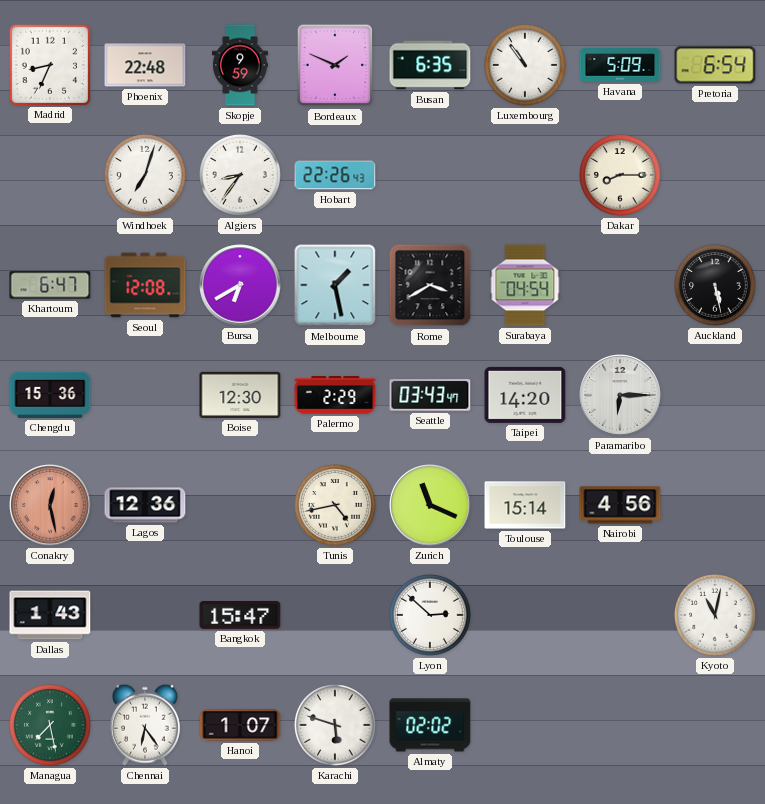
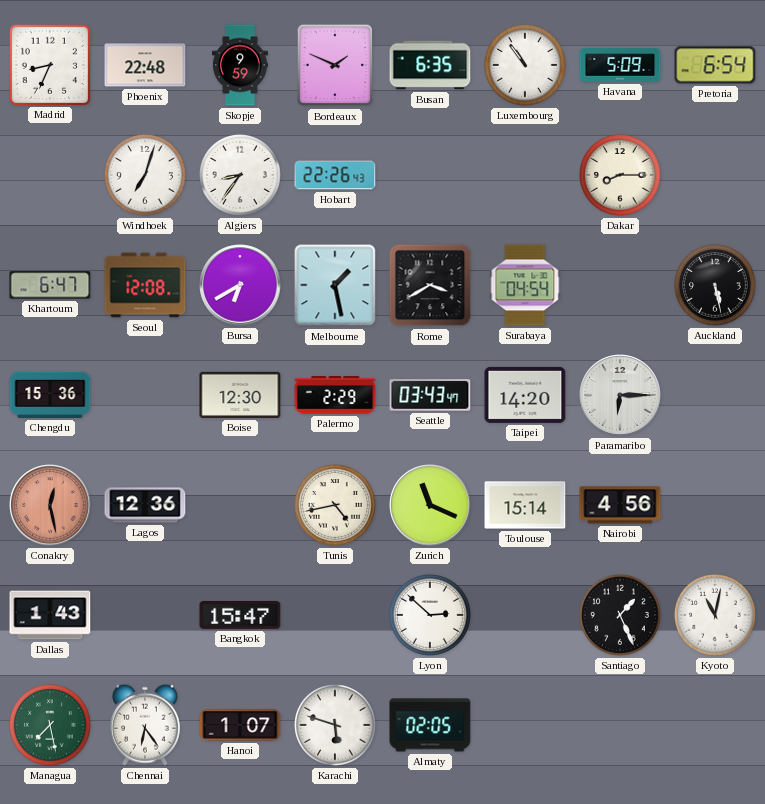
Santiago: none -> 1:26 (621, 616)
Almaty: 02:02 -> 02:05 (430, 725)
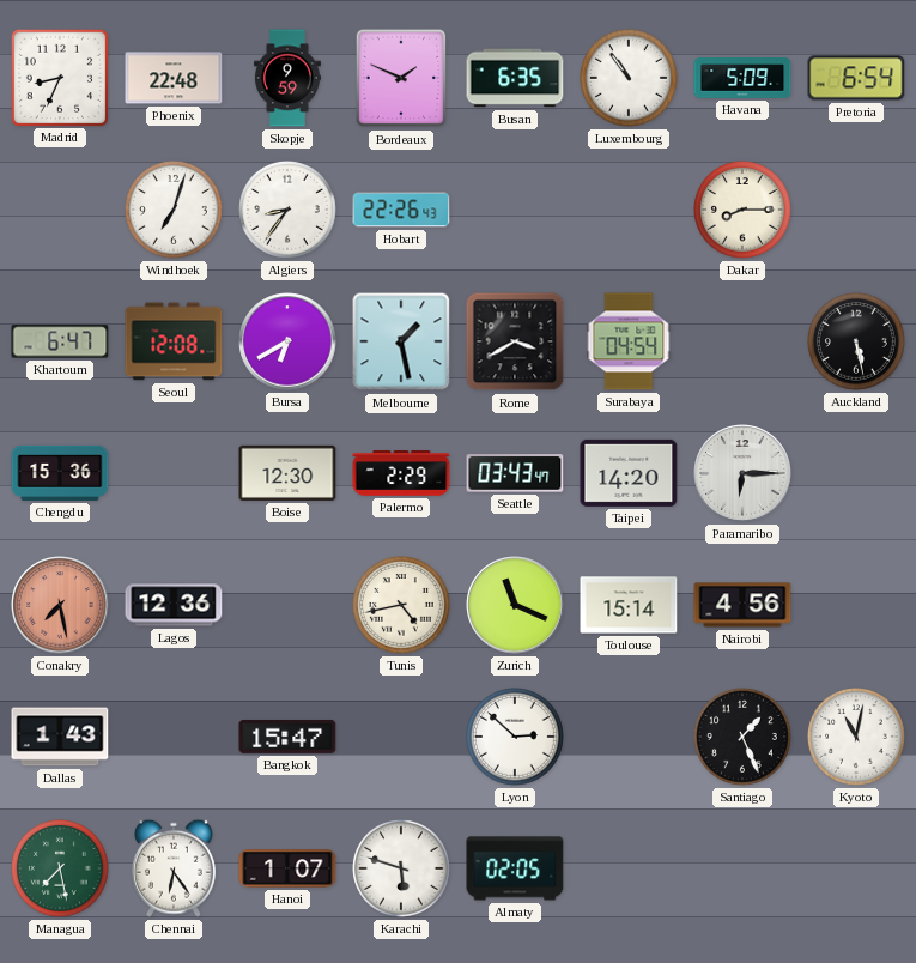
Conakry: 12:28 -> 7:28 (60, 605)
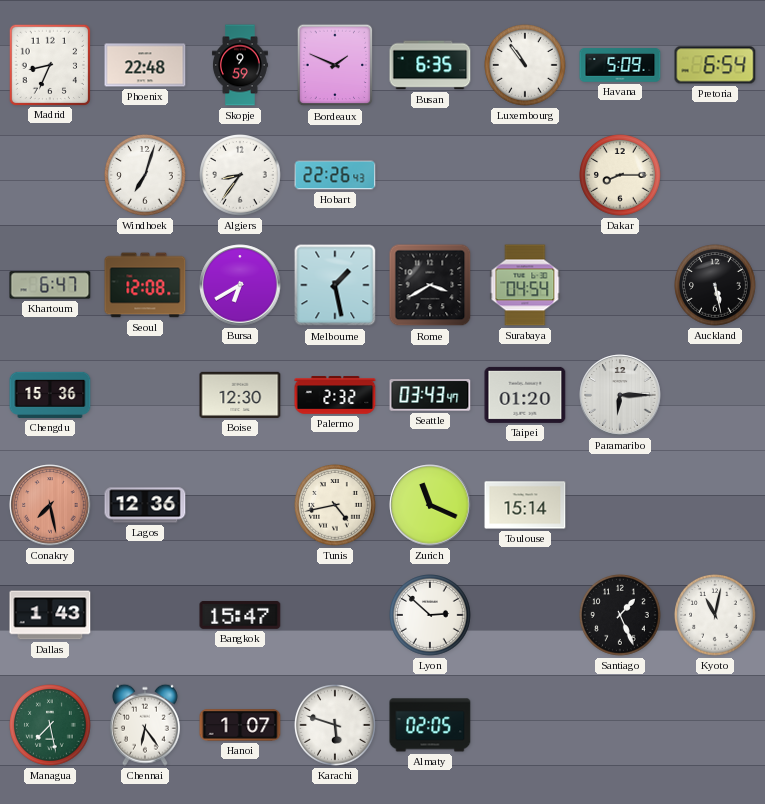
Palermo: 2:29 -> 2:32 (335, 395)
Taipei: 14:20 -> 01:20 (525, 395)
Nairobi: 4:56 -> none (742, 605)
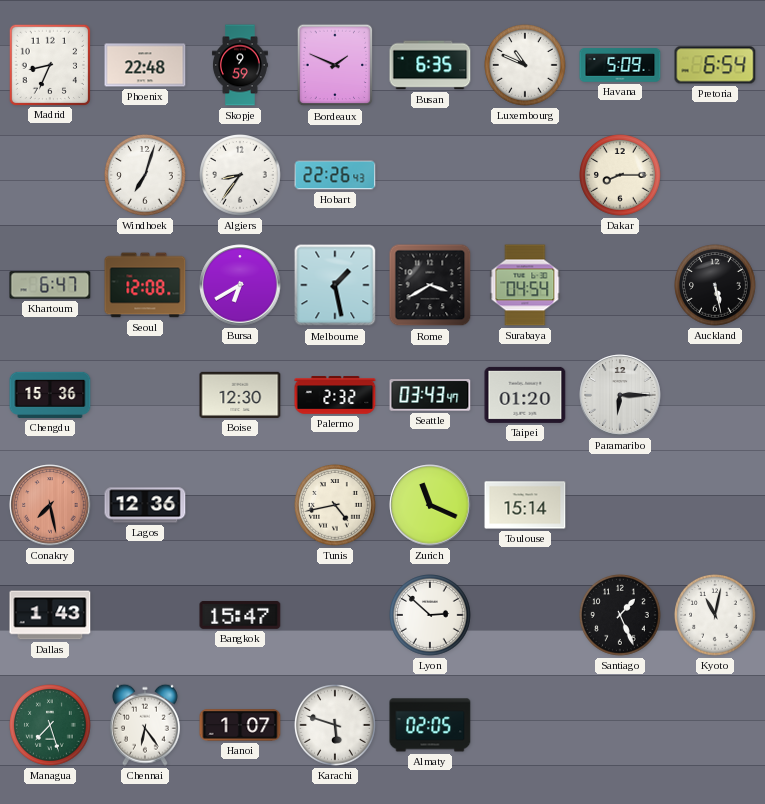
Luxembourg: 10:54 -> 10:49 (526, 66)
Managua: 7:28 -> 7:27 (51, 726)
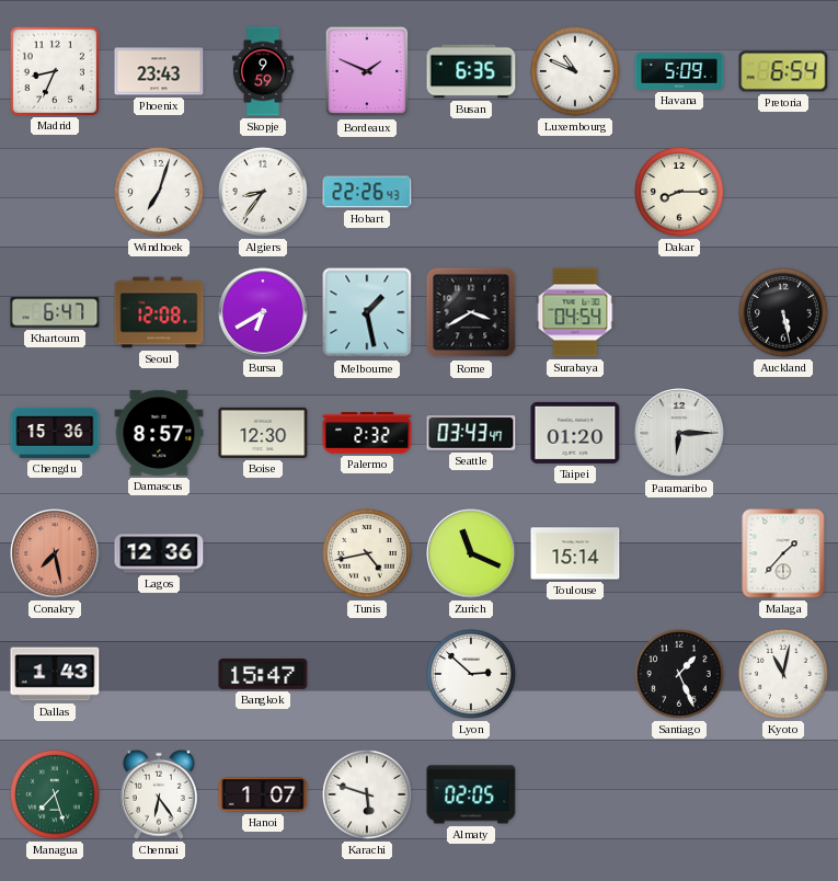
Phoenix: 22:48 -> 23:43 (159, 71)
Damascus: none -> 8:57 (159, 433)
Malaga: none -> 1:37 (783, 553)
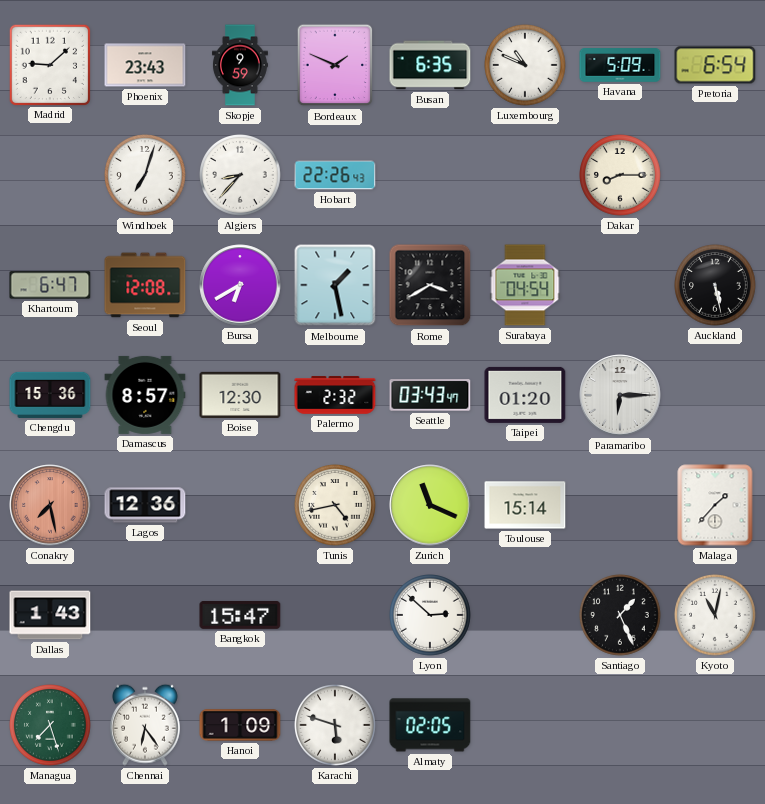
Madrid: 8:34 -> 9:08 (49, 64)
Algiers: 8:36 -> 8:37 (241, 176)
Hanoi: 1:07 -> 1:09 (240, 725)
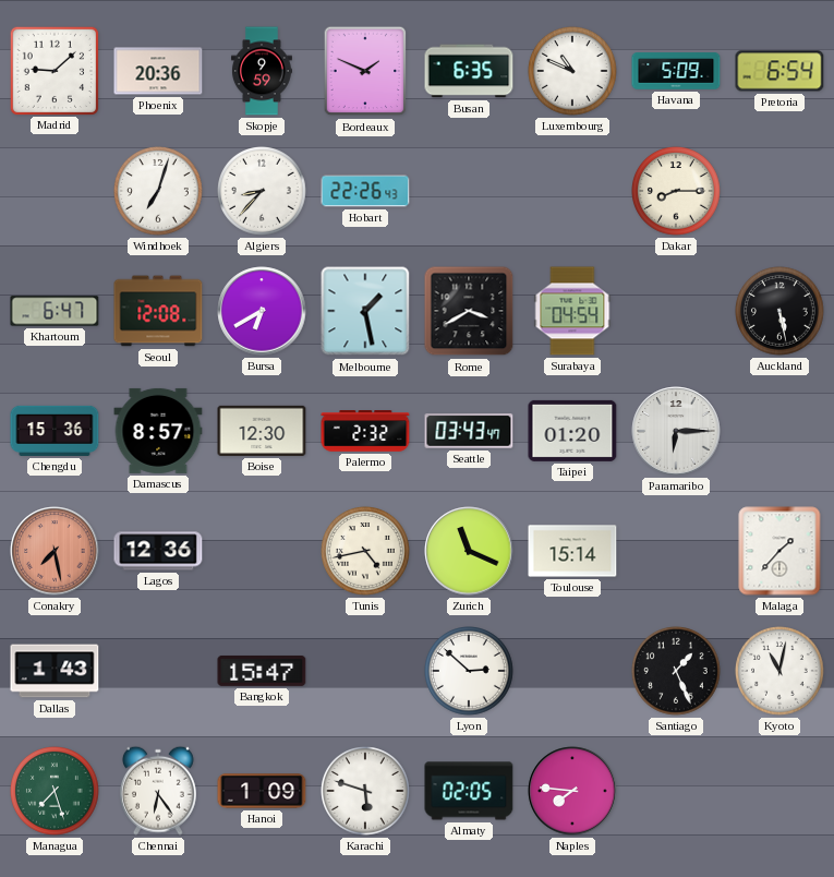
Phoenix: 23:43 -> 20:36 (158, 71)
Naples: none -> 7:46 (572, 791)
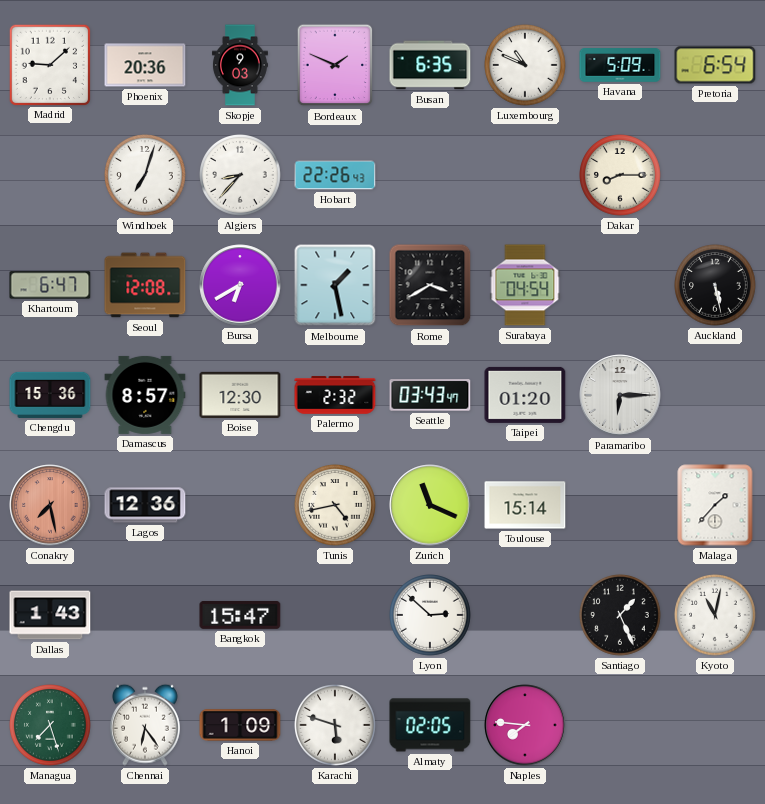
Skopje: 9:59 -> 9:03 (240, 65)
